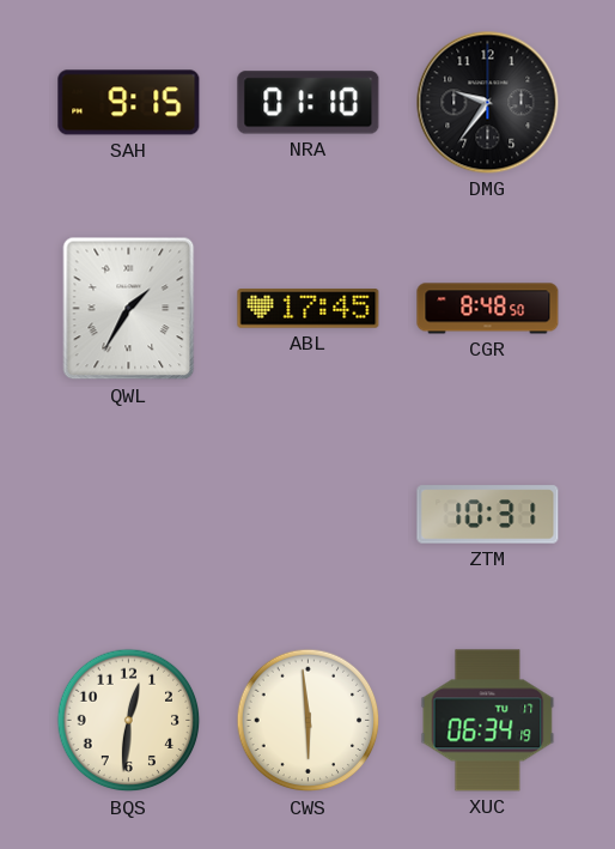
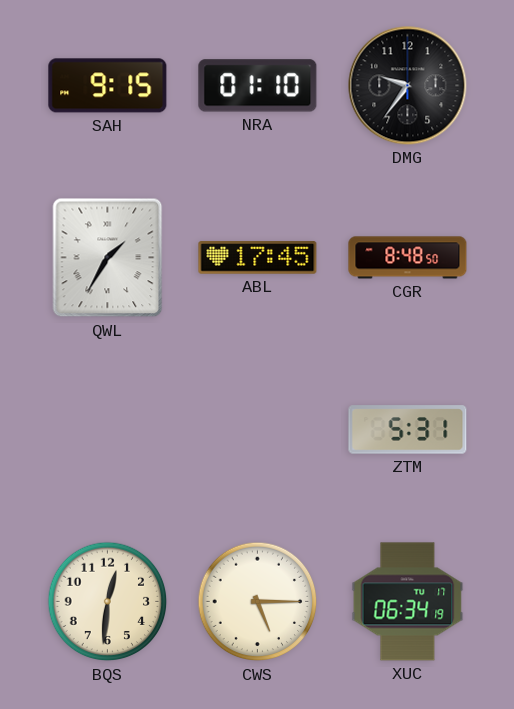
ZTM: 10:31 -> 5:31 (408, 430)
CWS: 5:59 -> 5:15 (258, 602)
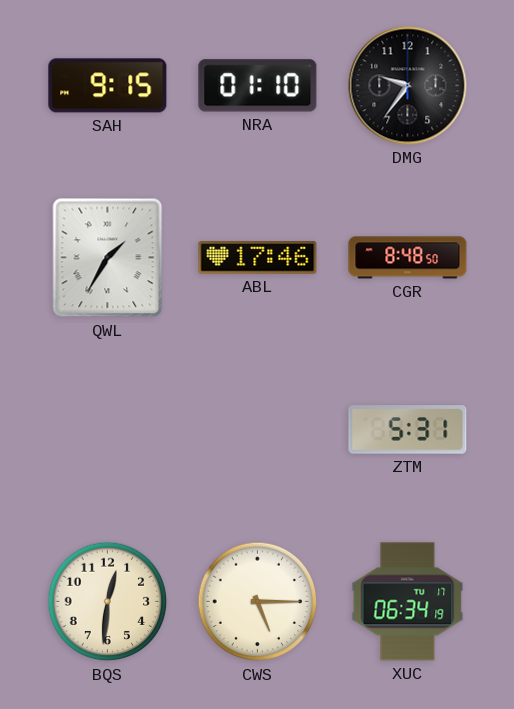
ABL: 17:45 -> 17:46 (258, 258)
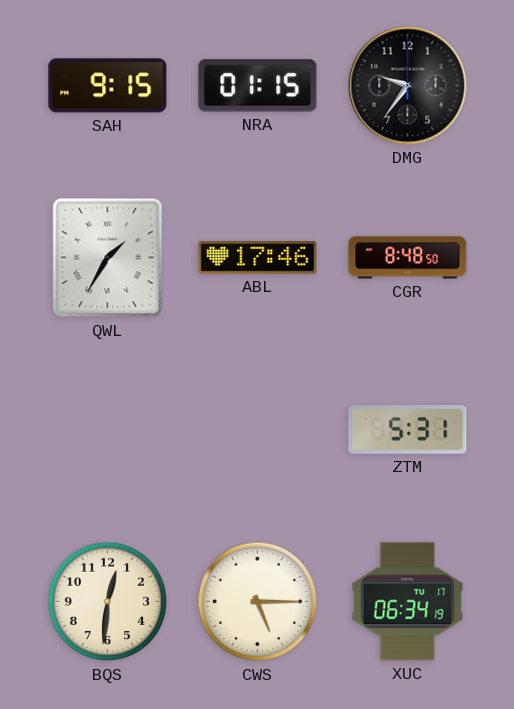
NRA: 01:10 -> 01:15 (258, 86)
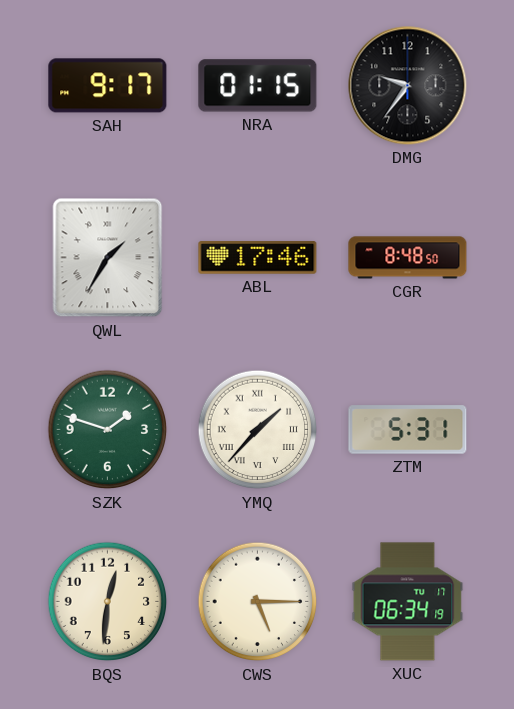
SAH: 9:15 -> 9:17 (108, 86)
SZK: none -> 1:48 (108, 430)
YMQ: none -> 1:37 (258, 430)
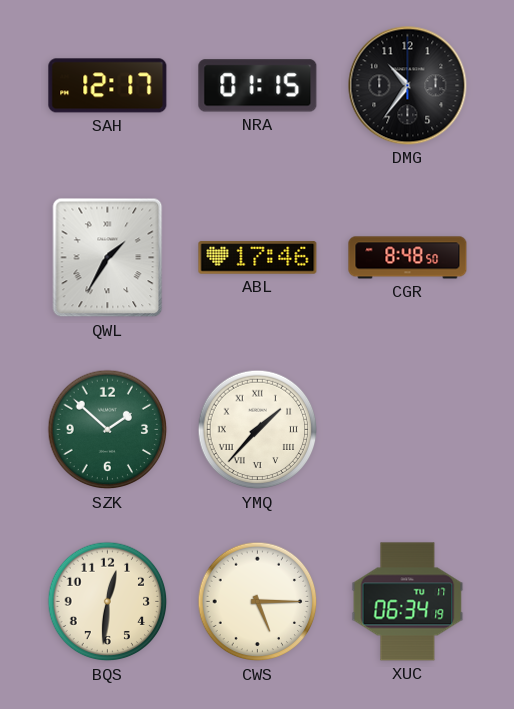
SAH: 9:17 -> 12:17 (108, 86)
DMG: 9:36 -> 10:36 (408, 86)
SZK: 1:48 -> 1:52 (108, 430)
ZTM: 5:31 -> none (408, 430)
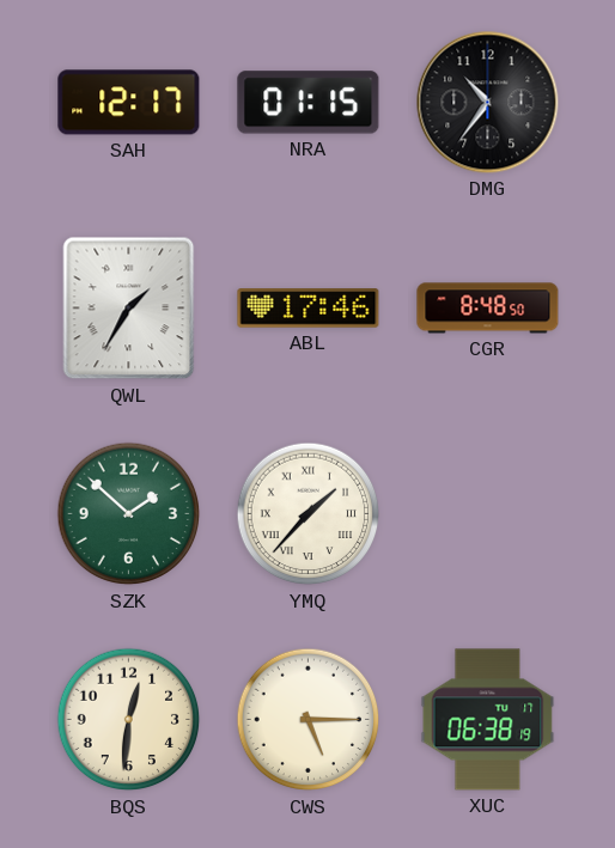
XUC: 06:34 -> 06:38 (488, 720)
